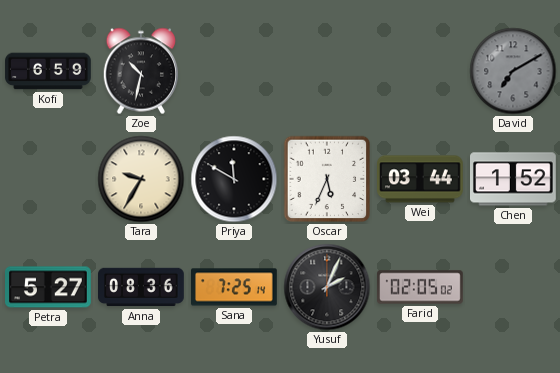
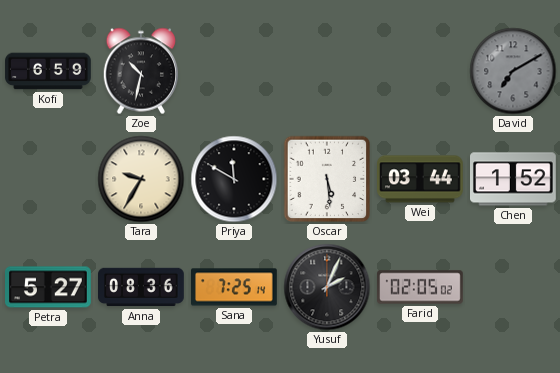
Oscar: 5:34 -> 5:29 (327, 179)
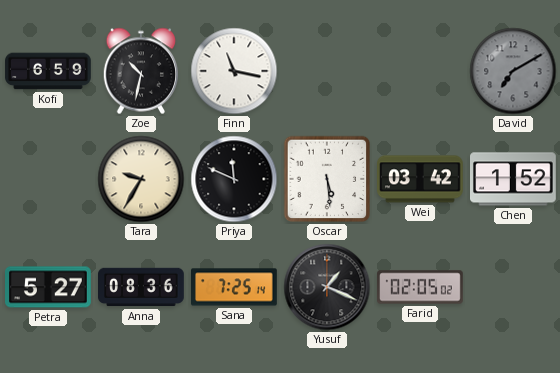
Finn: none -> 11:17 (234, 71)
Priya: 11:50 -> 11:49 (234, 179)
Wei: 03:44 -> 03:42 (421, 179)
Yusuf: 2:04 -> 1:19 (327, 287)
